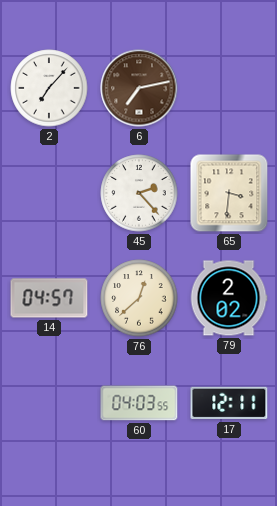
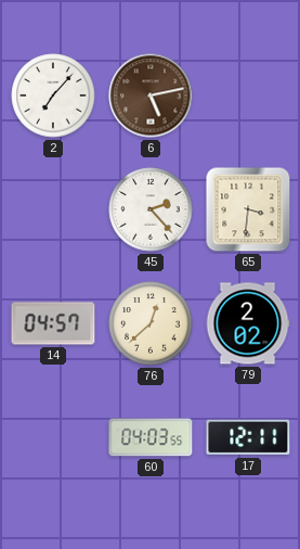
6: 7:13 -> 5:13 (151, 95)
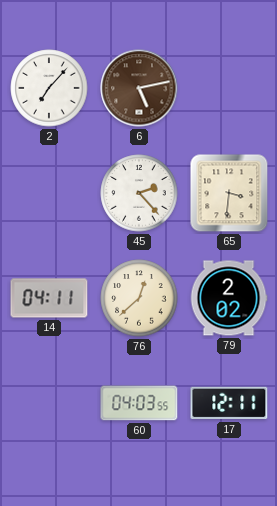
14: 04:57 -> 04:11 (49, 298)
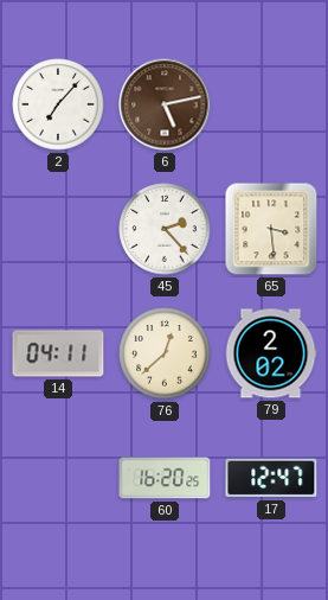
65: 3:31 -> 3:29 (271, 229)
60: 04:03 -> 16:20 (165, 478)
17: 12:11 -> 12:47 (271, 478)
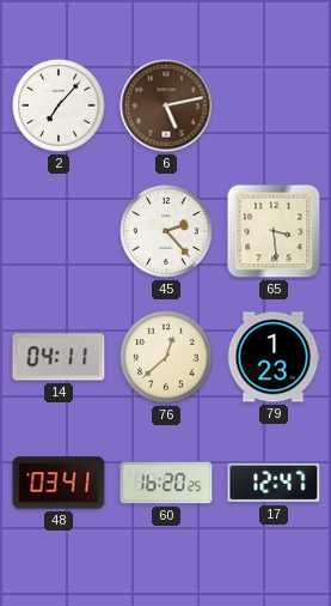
79: 2:02 -> 1:23 (274, 357)
48: none -> 03:41 (59, 483)
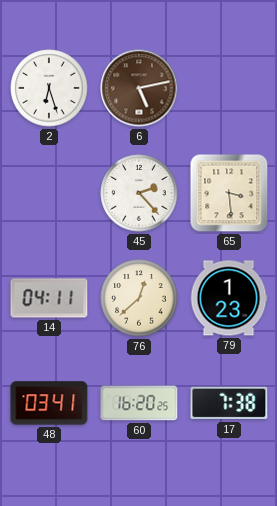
2: 7:07 -> 6:27 (49, 88)
17: 12:47 -> 7:38 (229, 403)
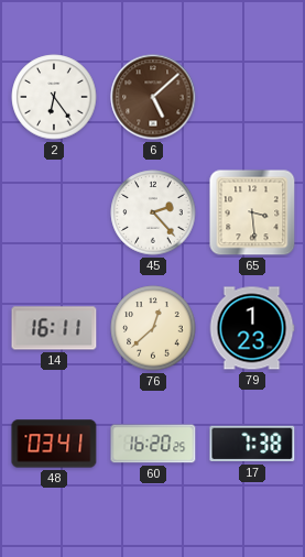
2: 6:27 -> 6:24 (54, 97)
6: 5:13 -> 5:08 (153, 97)
14: 04:11 -> 16:11 (54, 328)
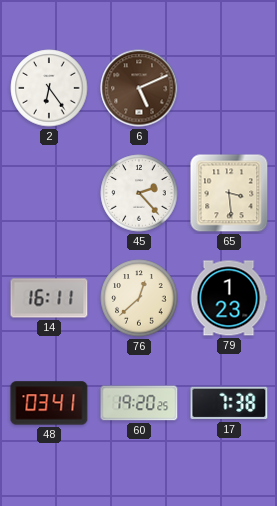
6: 5:08 -> 5:11 (139, 88)
60: 16:20 -> 19:20 (139, 403)
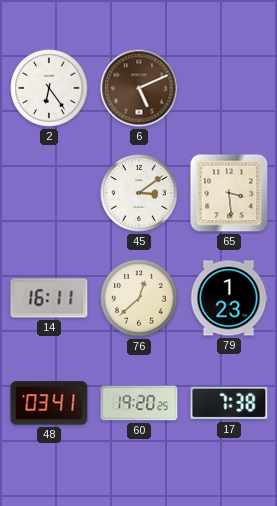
45: 2:23 -> 3:09 (139, 193)
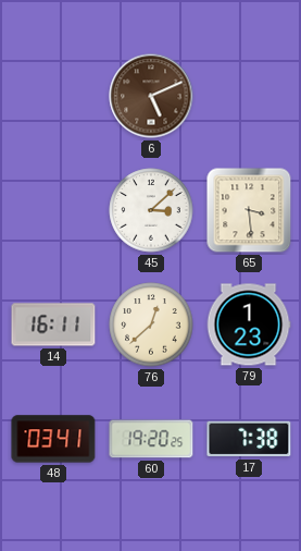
2: 6:24 -> none (49, 88)
45: 3:09 -> 3:08 (151, 210)
